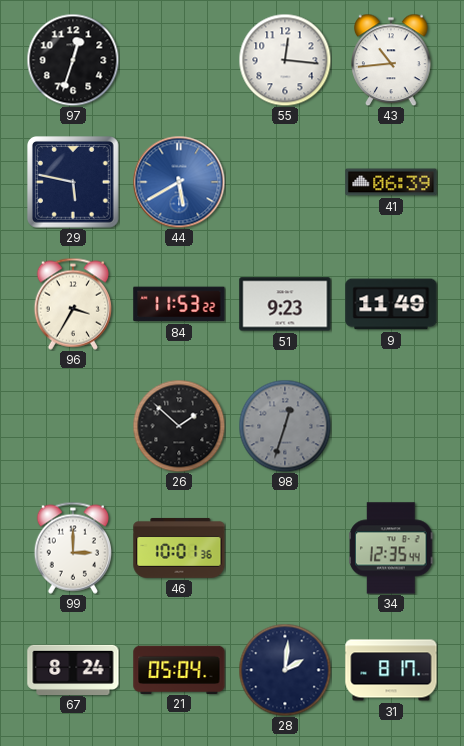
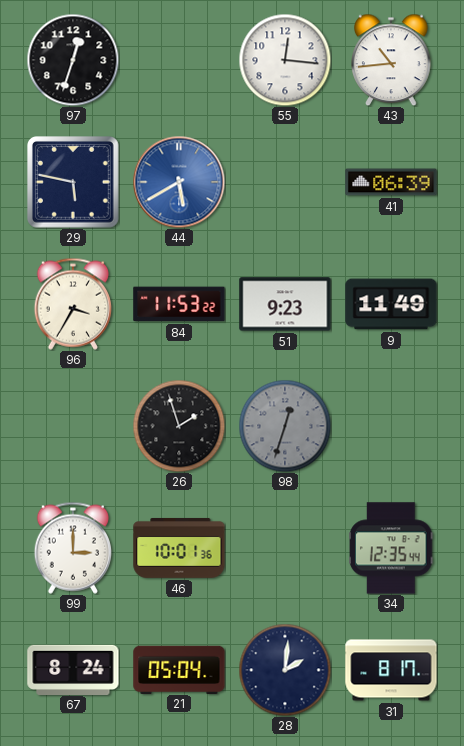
26: 1:52 -> 1:57 (179, 426)
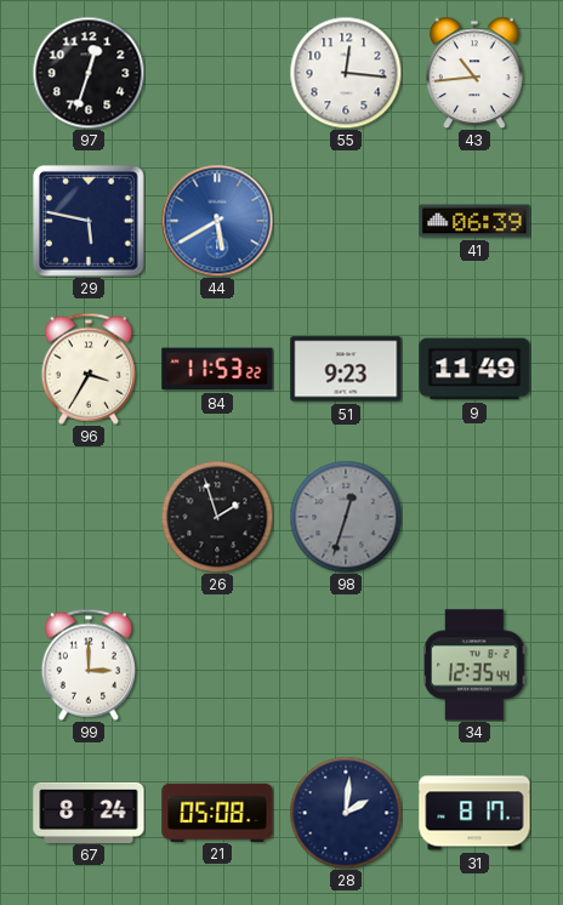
46: 10:01 -> none (179, 548)
21: 05:04 -> 05:08 (217, 812)
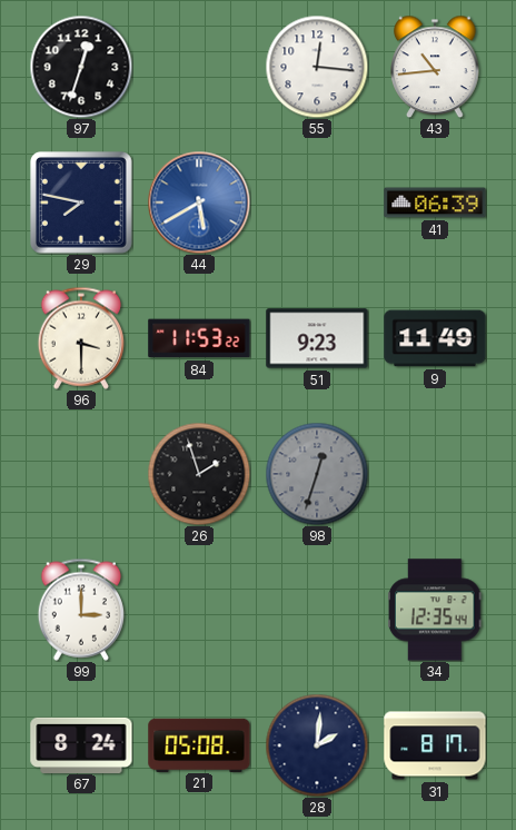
29: 5:47 -> 7:47 (82, 204)
96: 3:35 -> 3:30 (80, 338)
